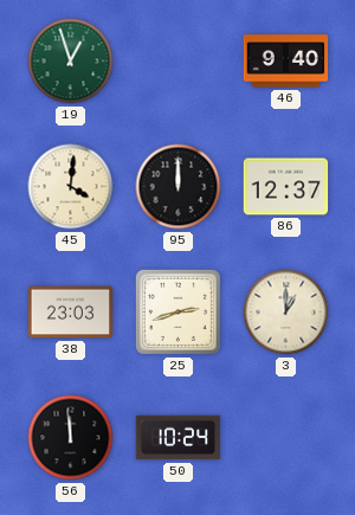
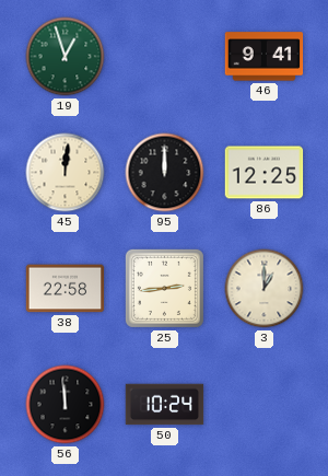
46: 9:40 -> 9:41 (265, 57)
45: 4:01 -> 12:01 (66, 173)
86: 12:37 -> 12:25 (265, 173)
38: 23:03 -> 22:58 (66, 289)
25: 2:42 -> 2:44 (164, 288)
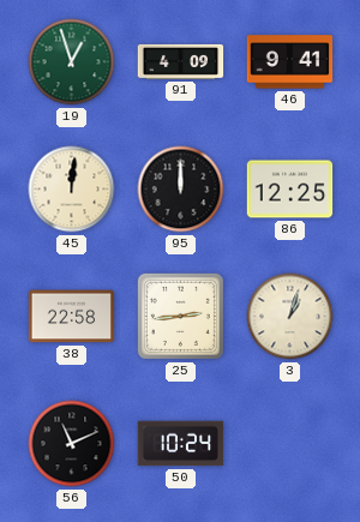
91: none -> 4:09 (181, 61)
3: 1:00 -> 1:03 (290, 317)
56: 11:59 -> 11:11 (72, 444)
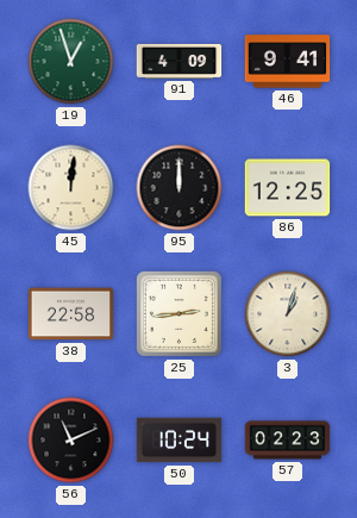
57: none -> 02:23 (288, 441)
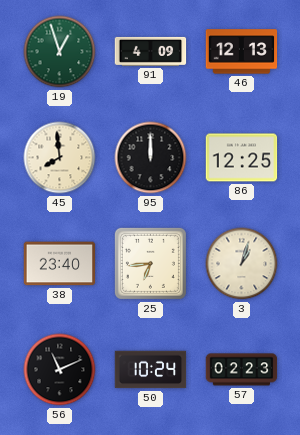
46: 9:41 -> 12:13 (242, 52)
45: 12:01 -> 7:59 (60, 158)
38: 22:58 -> 23:40 (60, 264)
25: 2:44 -> 6:44 (150, 263)
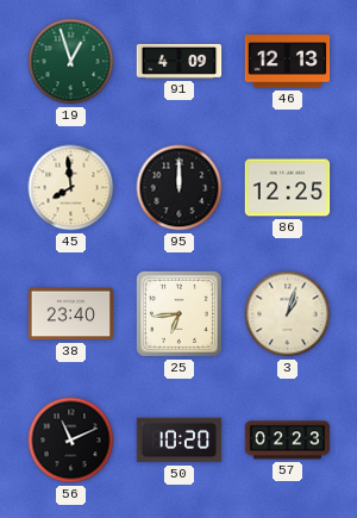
50: 10:24 -> 10:20 (180, 441)
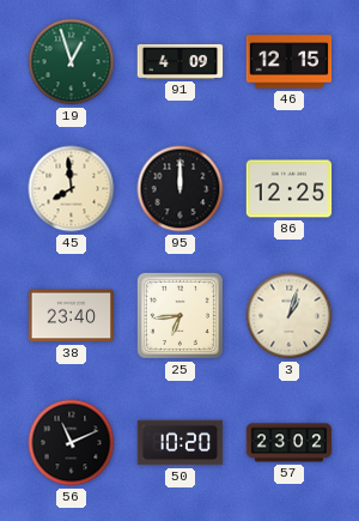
46: 12:13 -> 12:15 (290, 62)
57: 02:23 -> 23:02 (290, 443)
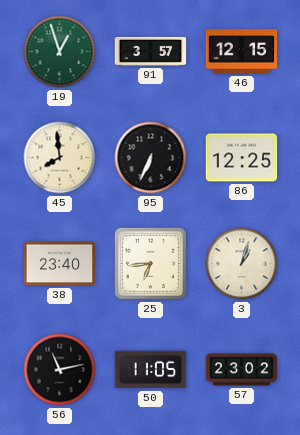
91: 4:09 -> 3:57 (151, 51)
95: 12:00 -> 6:34 (151, 158)
56: 11:11 -> 11:13 (60, 370)
50: 10:20 -> 11:05 (151, 370)
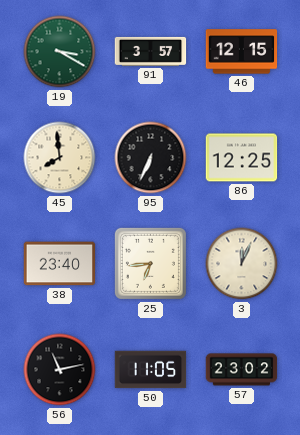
19: 12:57 -> 3:20 (60, 52)
3: 1:03 -> 12:04 (242, 264)
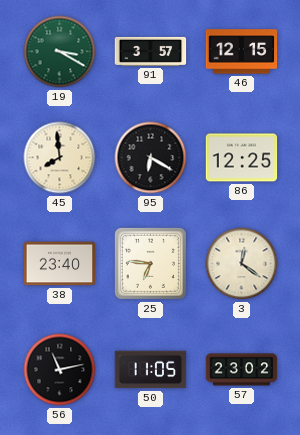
95: 6:34 -> 6:20 (151, 158)
25: 6:44 -> 6:46 (150, 263)
3: 12:04 -> 12:21 (242, 264)
